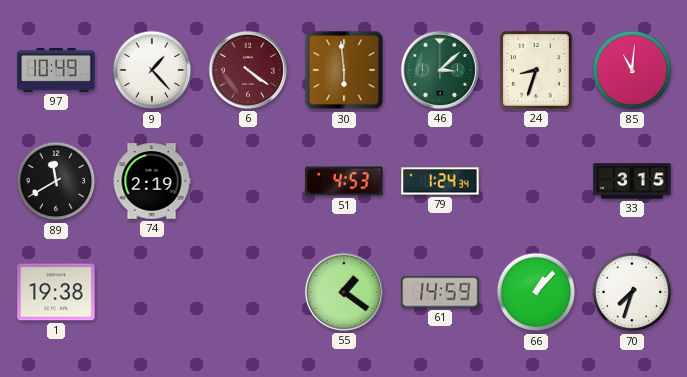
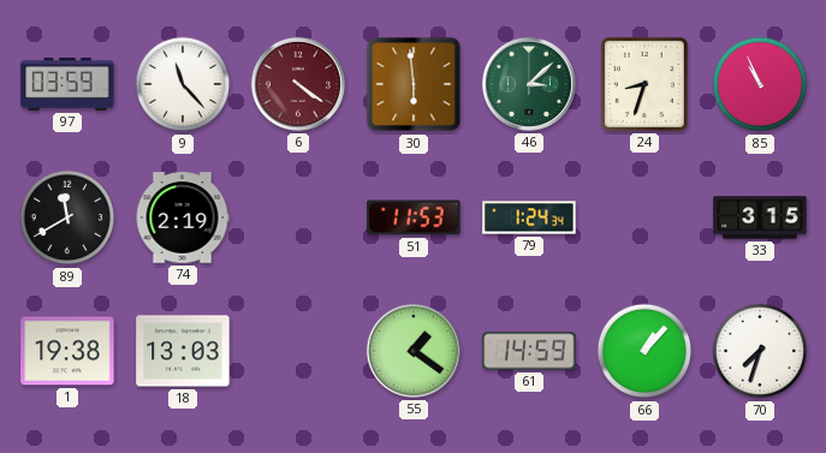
97: 10:49 -> 03:59 (67, 84)
9: 1:23 -> 11:23 (183, 84)
85: 11:01 -> 10:56 (760, 84)
51: 4:53 -> 11:53 (414, 217)
18: none -> 13:03 (183, 351)
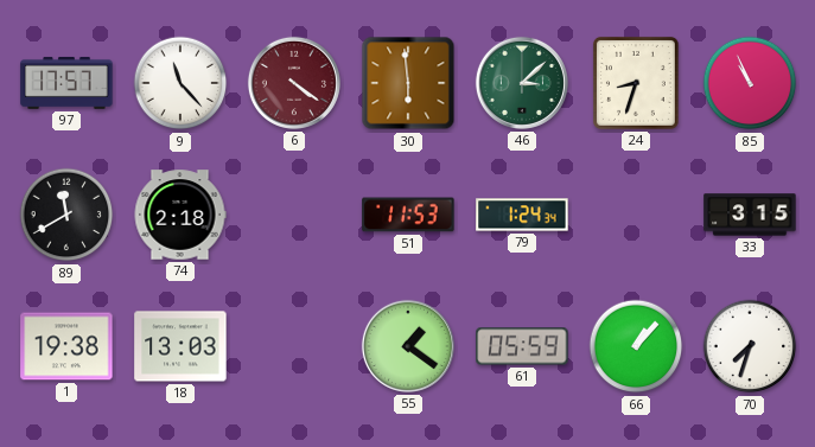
97: 03:59 -> 17:57 (66, 83)
74: 2:19 -> 2:18 (180, 215)
61: 14:59 -> 05:59 (522, 346)
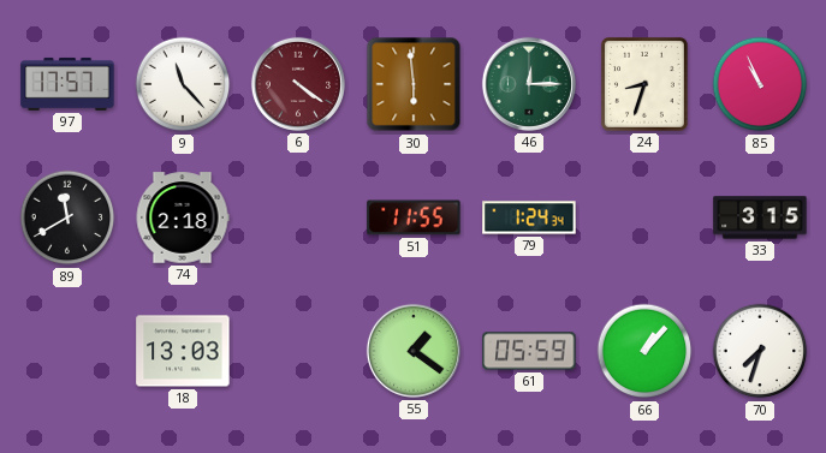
46: 3:08 -> 12:15 (529, 84)
51: 11:53 -> 11:55 (414, 217)
1: 19:38 -> none (66, 346)
